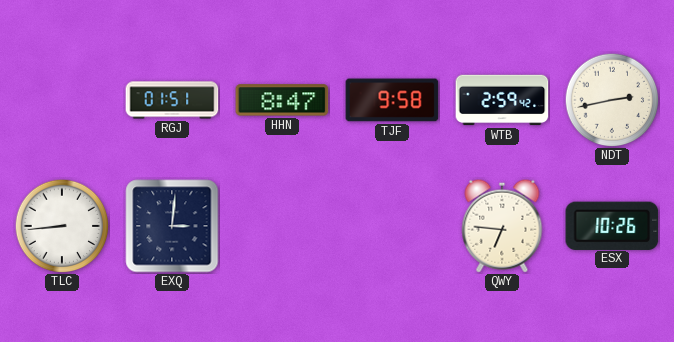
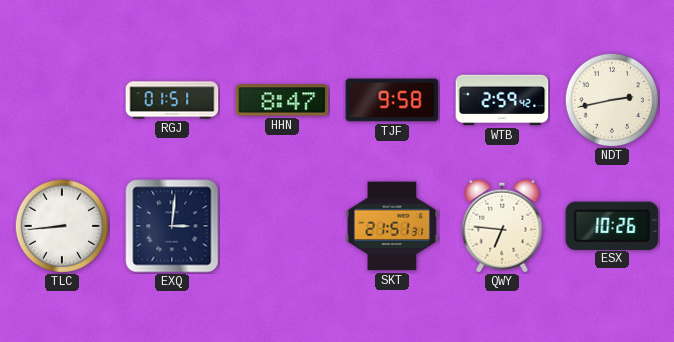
SKT: none -> 21:51 (392, 226)
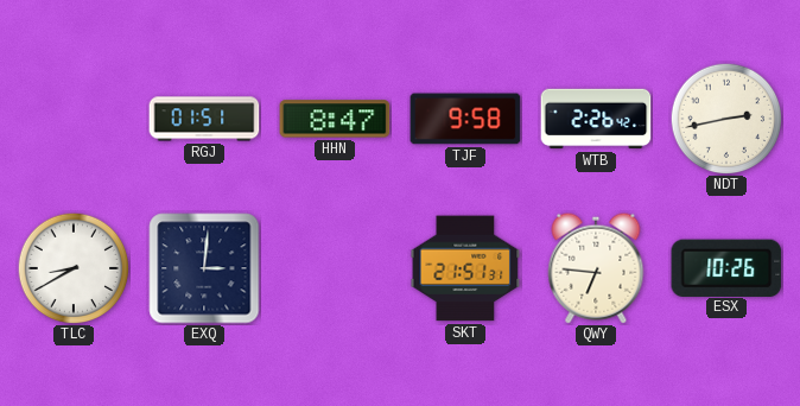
WTB: 2:59 -> 2:26 (596, 119)
TLC: 8:44 -> 8:40 (74, 268)
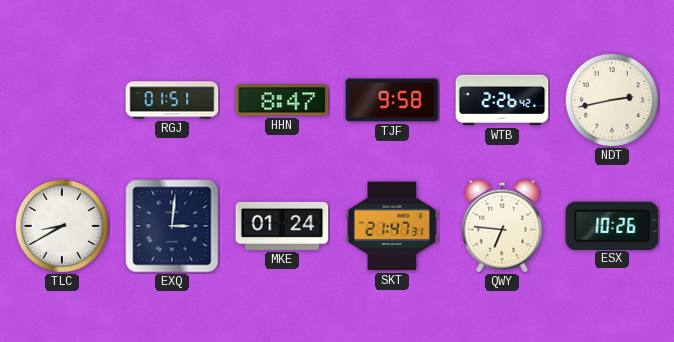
MKE: none -> 01:24 (282, 226)
SKT: 21:51 -> 21:47 (392, 226)
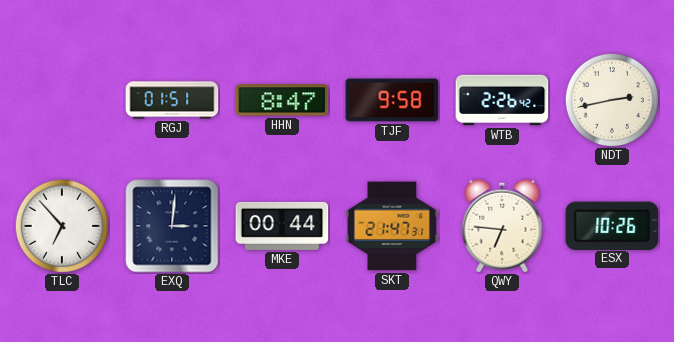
TLC: 8:40 -> 6:53 (62, 226)
MKE: 01:24 -> 00:44 (282, 226)
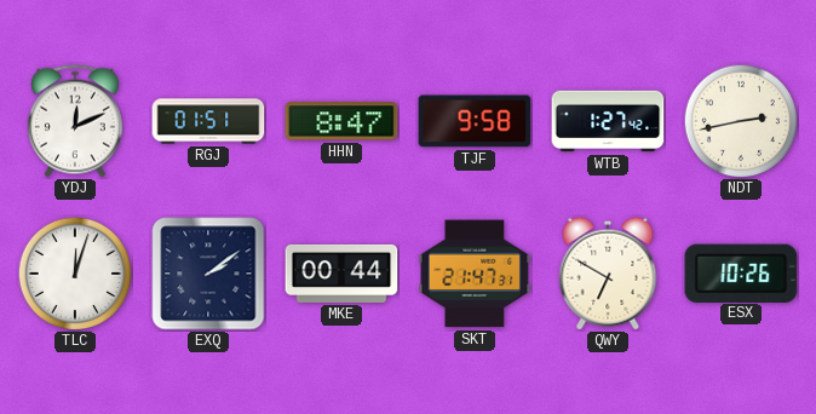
YDJ: none -> 12:11 (75, 121)
WTB: 2:26 -> 1:27 (608, 121)
TLC: 6:53 -> 12:03 (75, 274)
EXQ: 3:01 -> 2:09 (208, 274)
QWY: 6:46 -> 6:50 (608, 274)
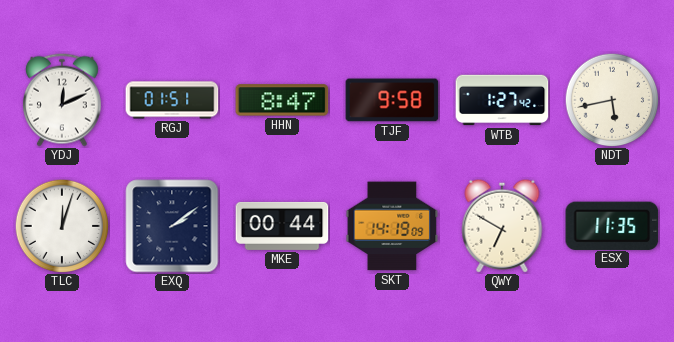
NDT: 2:43 -> 5:43 (612, 100)
SKT: 21:47 -> 14:19 (392, 226)
ESX: 10:26 -> 11:35 (612, 225)
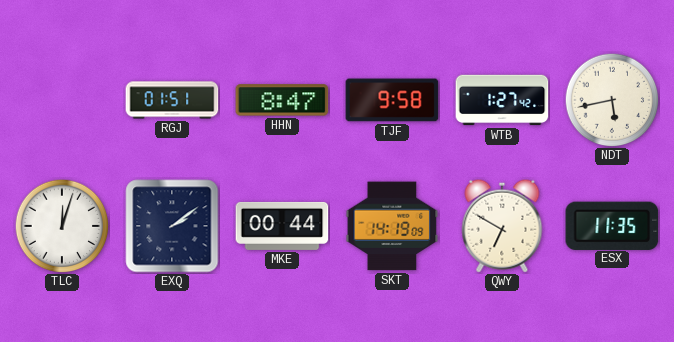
YDJ: 12:11 -> none (62, 100)
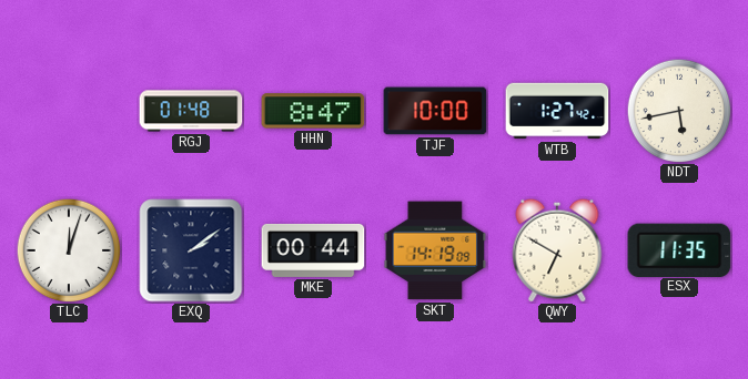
RGJ: 01:51 -> 01:48 (191, 111)
TJF: 9:58 -> 10:00 (435, 111)
